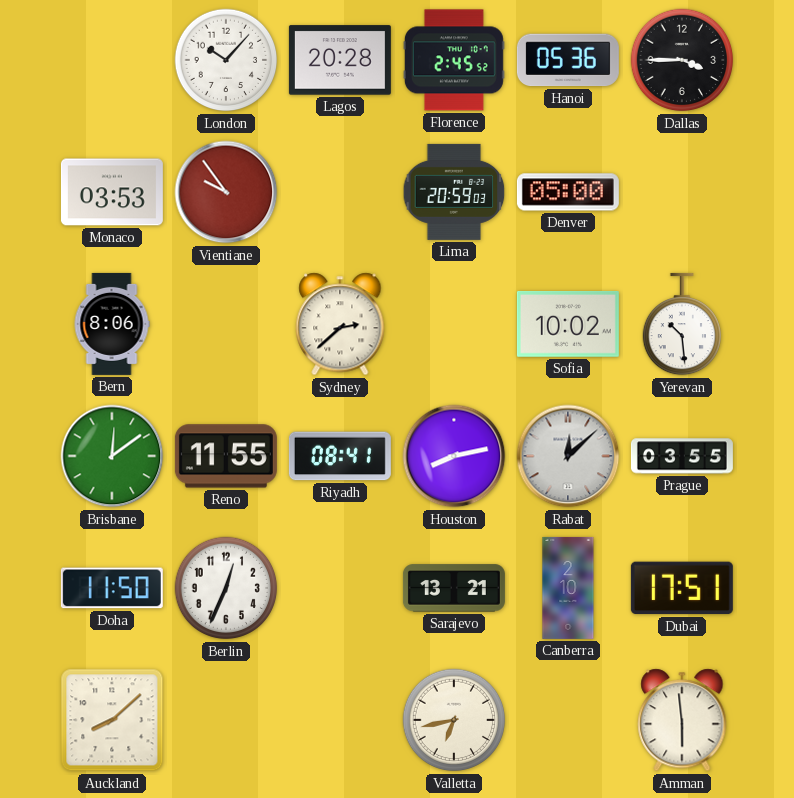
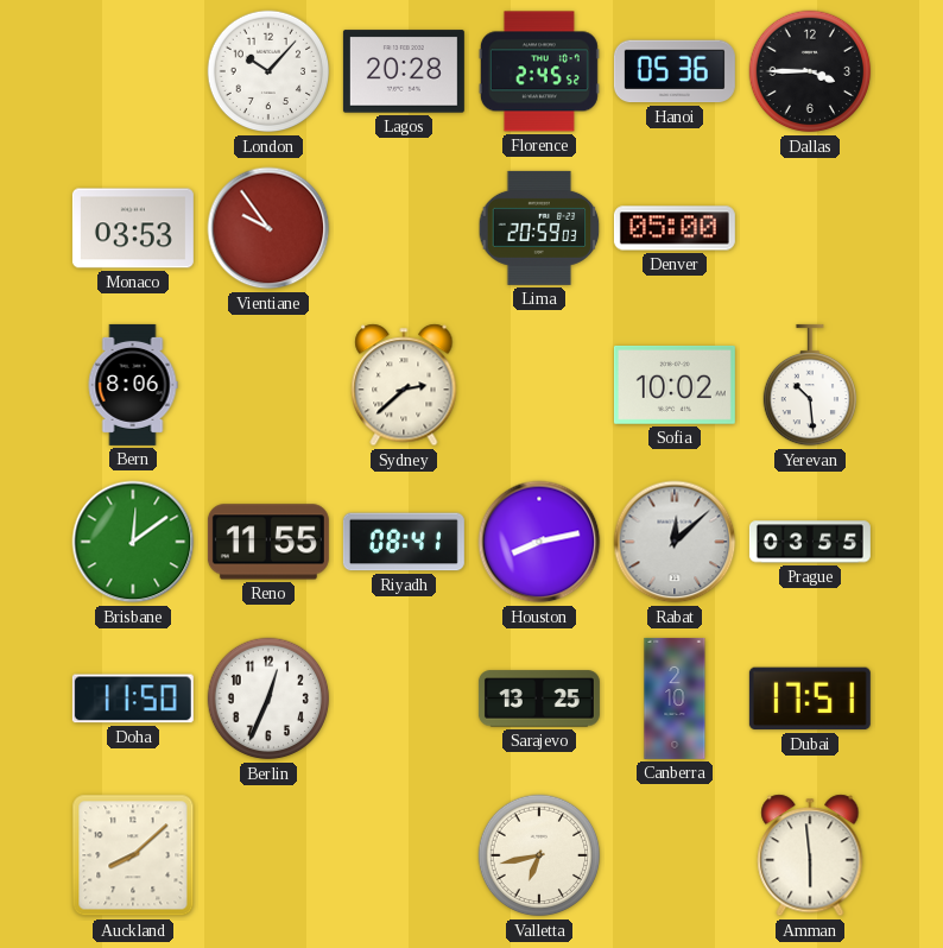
Sarajevo: 13:21 -> 13:25 (539, 699)
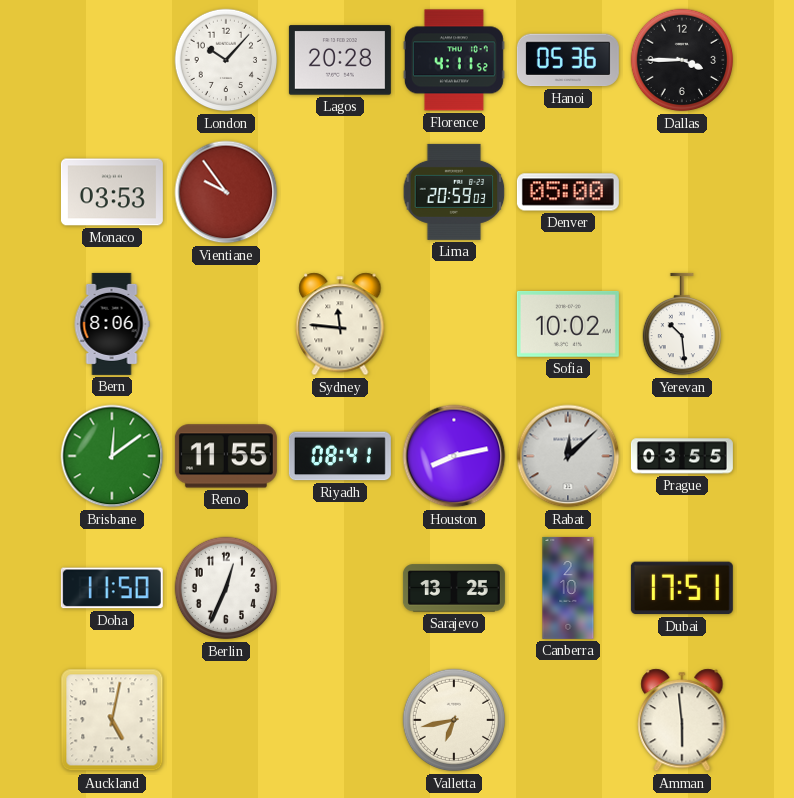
Florence: 2:45 -> 4:11 (454, 60)
Sydney: 2:38 -> 11:46 (340, 324)
Auckland: 8:08 -> 5:02 (112, 720)
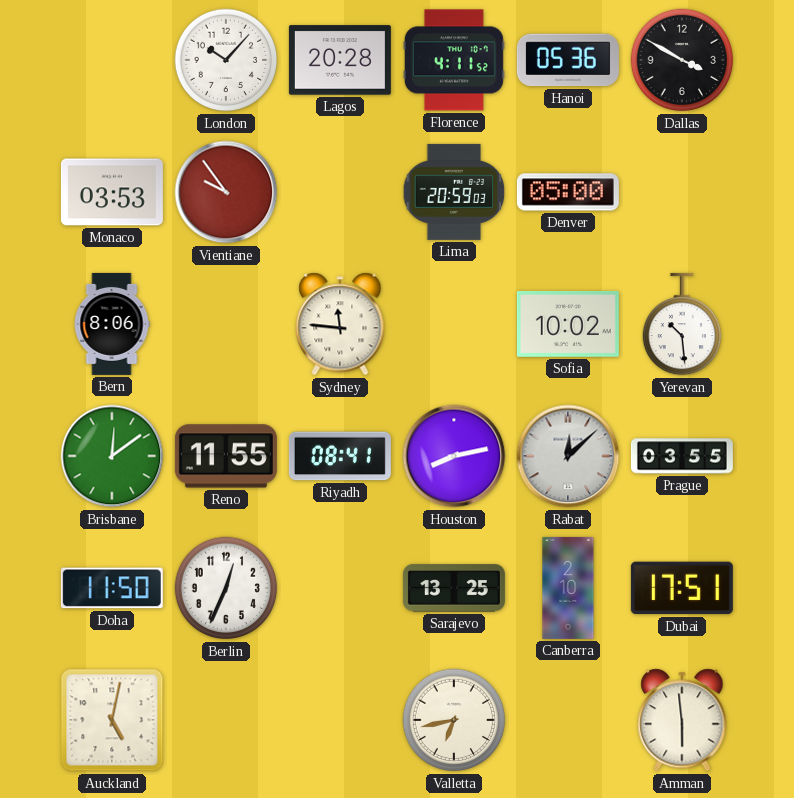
Dallas: 3:45 -> 3:50 (682, 60)
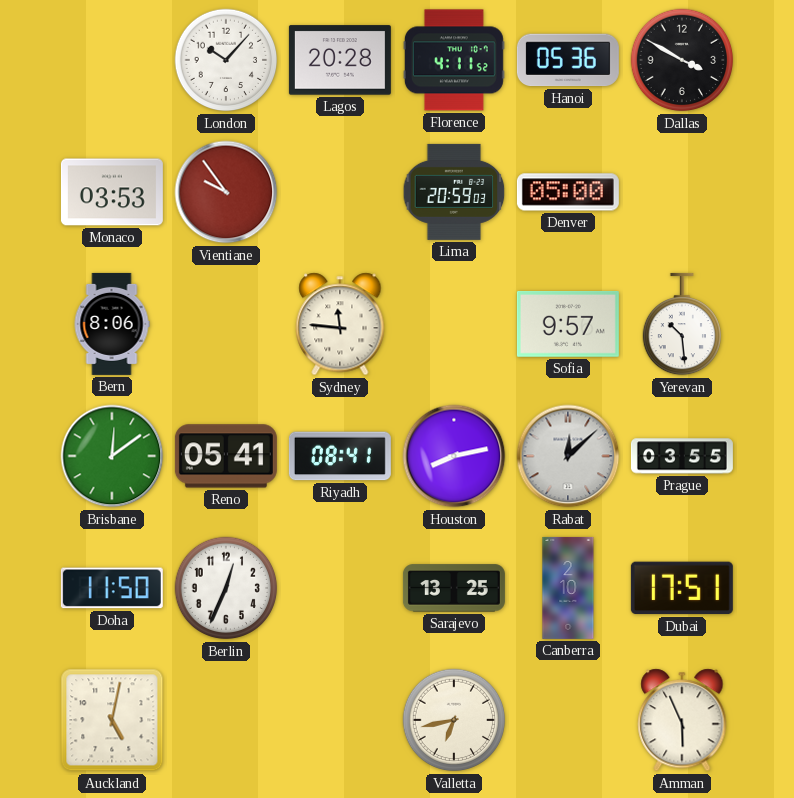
Sofia: 10:02 -> 9:57 (568, 324)
Reno: 11:55 -> 05:41 (226, 456)
Amman: 5:59 -> 5:56 (682, 720)
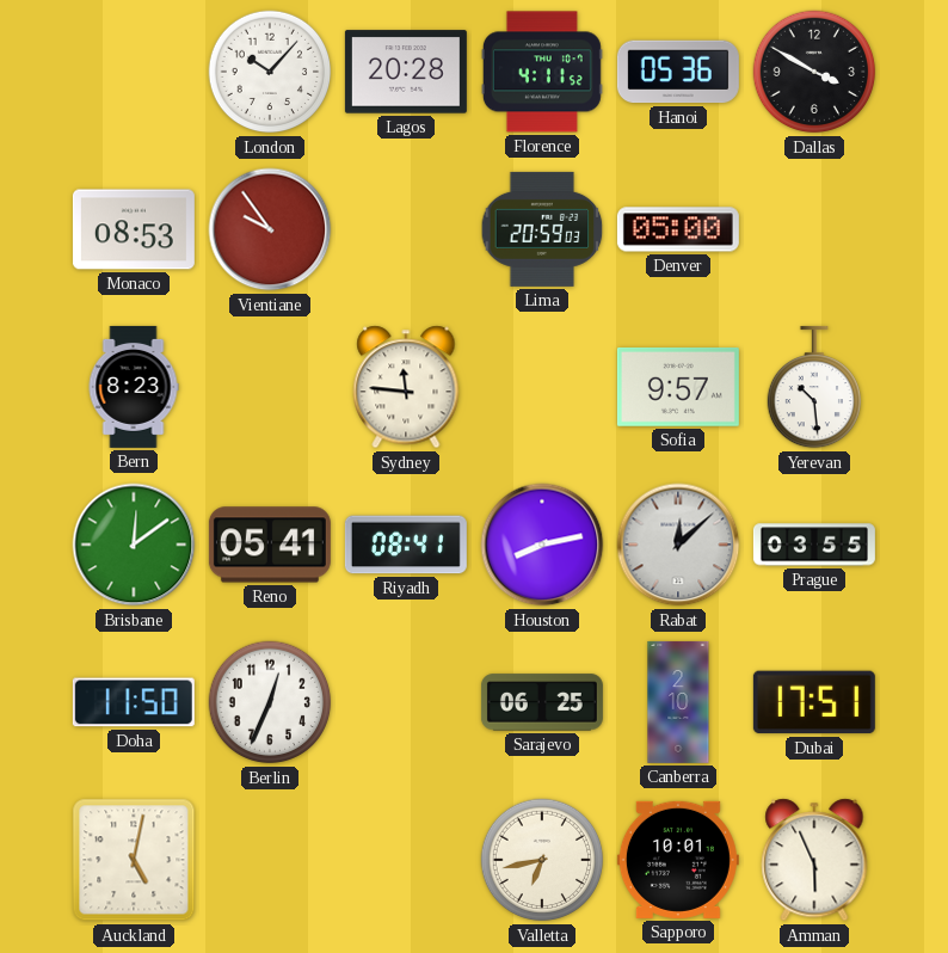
Monaco: 03:53 -> 08:53 (134, 229)
Bern: 8:06 -> 8:23 (134, 387)
Sarajevo: 13:25 -> 06:25 (542, 702)
Sapporo: none -> 10:01 (678, 860)
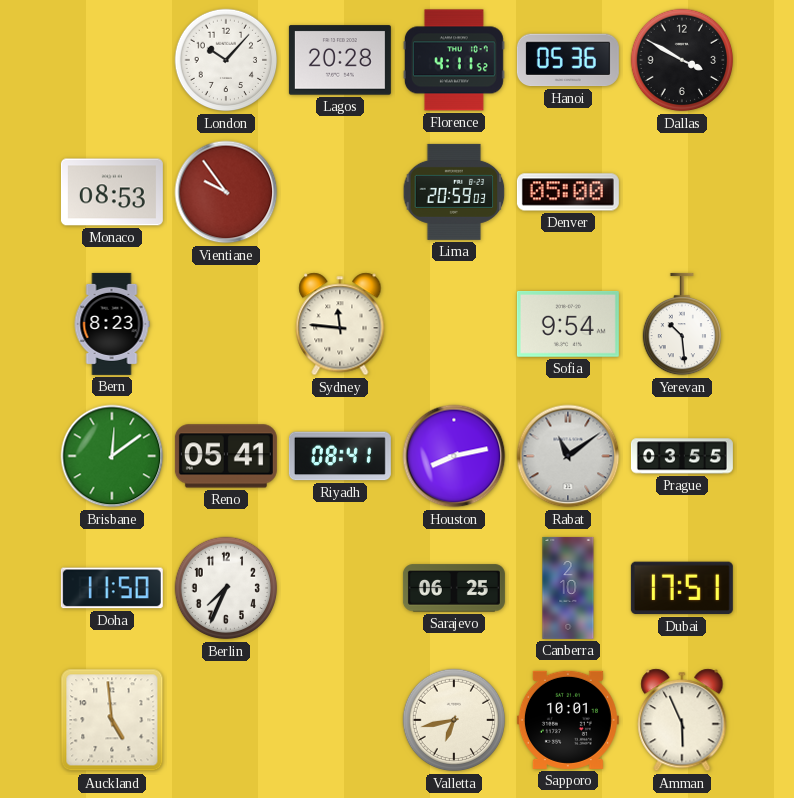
Sofia: 9:57 -> 9:54 (568, 324)
Rabat: 12:08 -> 11:09 (568, 456)
Berlin: 12:34 -> 7:34 (226, 588)
Auckland: 5:02 -> 4:59 (112, 720)
